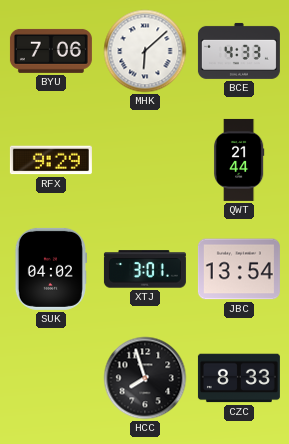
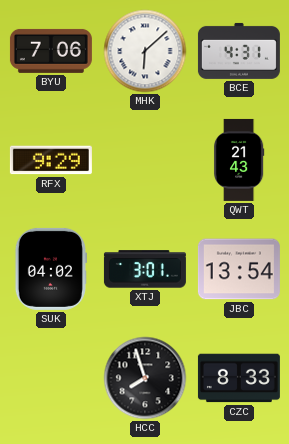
BCE: 4:33 -> 4:31 (239, 51)
QWT: 21:44 -> 21:43 (239, 160)
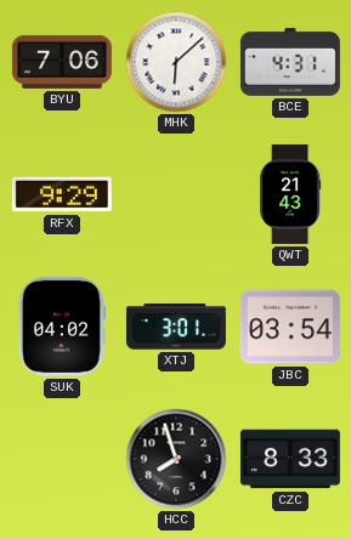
JBC: 13:54 -> 03:54 (290, 327)
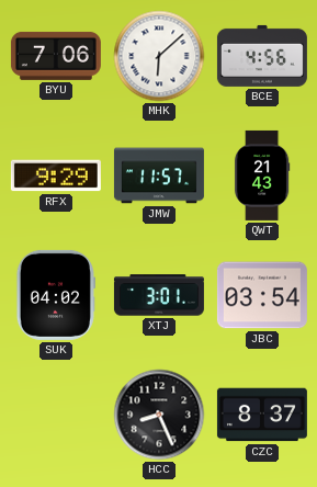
BCE: 4:31 -> 4:56 (262, 56)
JMW: none -> 11:57 (159, 175)
HCC: 7:57 -> 8:26 (159, 415)
CZC: 8:33 -> 8:37 (262, 415)
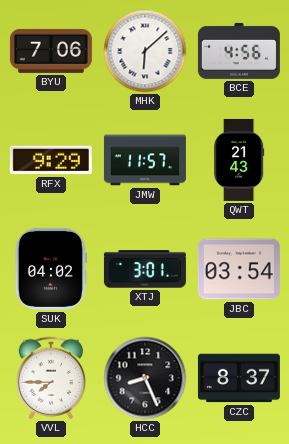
VVL: none -> 7:45 (51, 378)
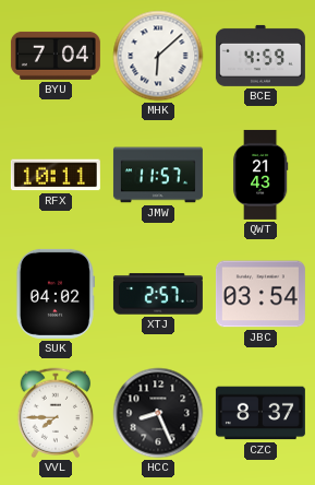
BYU: 7:06 -> 7:04 (56, 56)
BCE: 4:56 -> 4:59 (261, 56)
RFX: 9:29 -> 10:11 (56, 175)
XTJ: 3:01 -> 2:57 (158, 294)
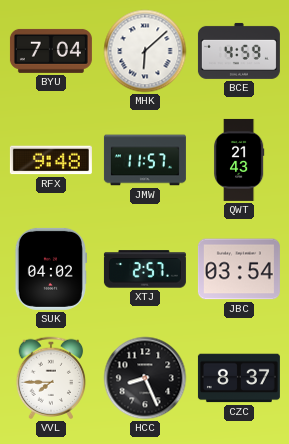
RFX: 10:11 -> 9:48 (51, 160)
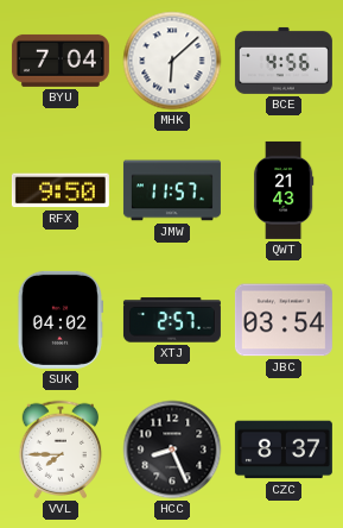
BCE: 4:59 -> 4:56 (284, 61)
RFX: 9:48 -> 9:50 (61, 190)
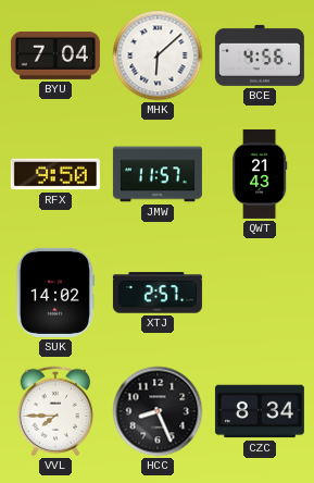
SUK: 04:02 -> 14:02 (54, 293)
JBC: 03:54 -> none (284, 320)
CZC: 8:37 -> 8:34 (260, 411)
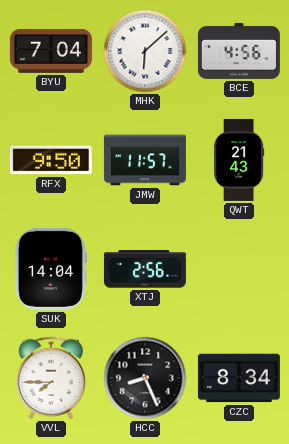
SUK: 14:02 -> 14:04 (50, 269)
XTJ: 2:57 -> 2:56 (145, 269)
